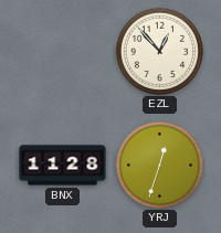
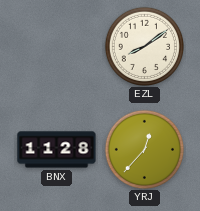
EZL: 12:53 -> 8:09 (144, 46)
YRJ: 12:33 -> 12:37 (144, 149)
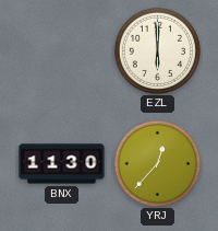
EZL: 8:09 -> 6:00 (157, 50)
BNX: 11:28 -> 11:30 (62, 164)
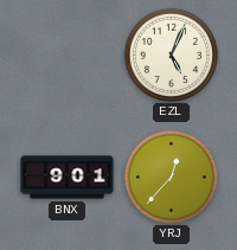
EZL: 6:00 -> 5:04 (171, 55)
BNX: 11:30 -> 9:01 (68, 178)
